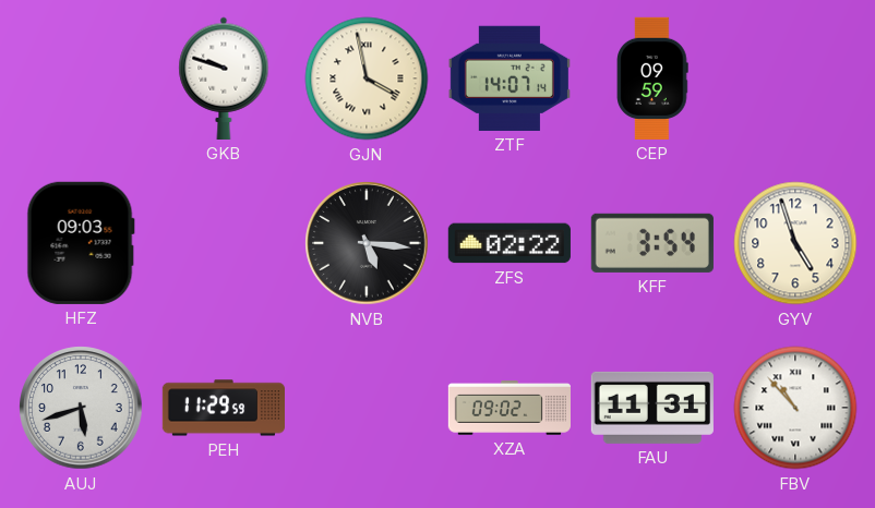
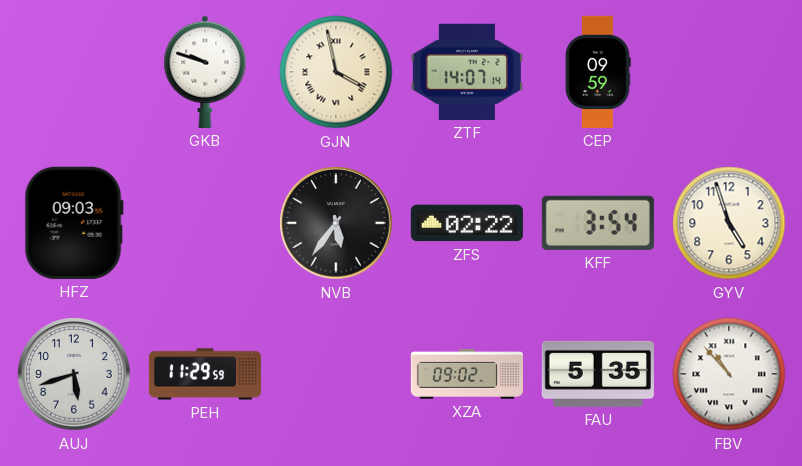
NVB: 5:16 -> 5:36 (336, 223)
FAU: 11:31 -> 5:35 (598, 374)
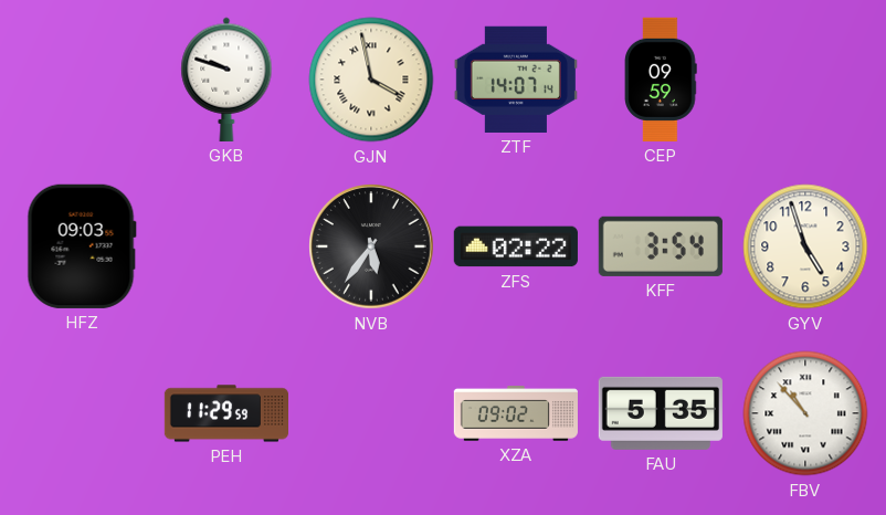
AUJ: 5:42 -> none (74, 374)
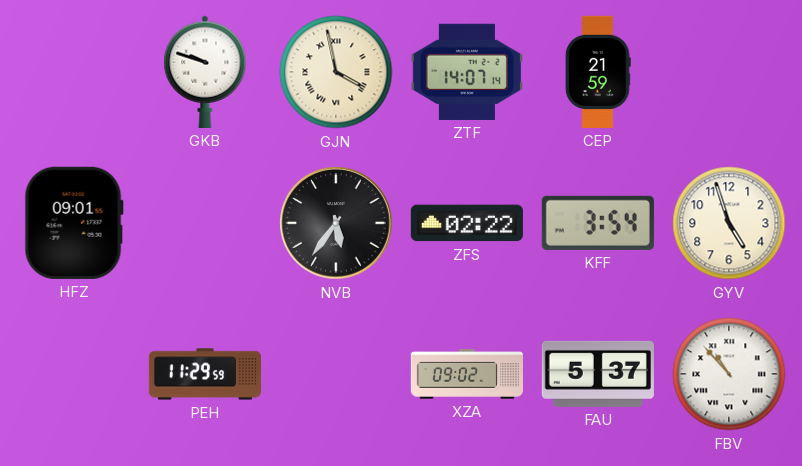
CEP: 09:59 -> 21:59 (598, 72)
HFZ: 09:03 -> 09:01 (74, 223)
FAU: 5:35 -> 5:37 (598, 374)
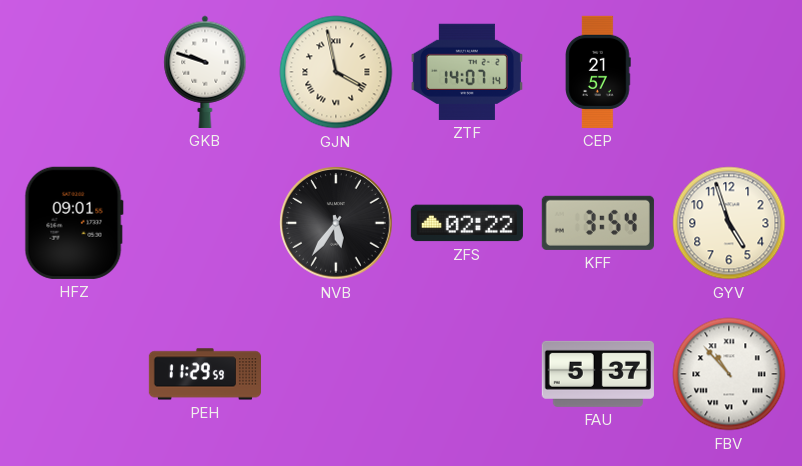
CEP: 21:59 -> 21:57 (598, 72)
XZA: 09:02 -> none (466, 374)
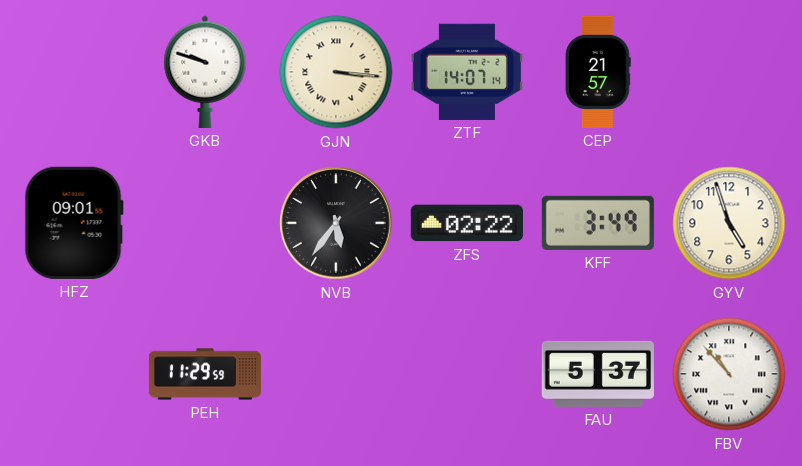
GJN: 3:58 -> 3:16 (336, 72)
KFF: 3:54 -> 3:49 (598, 223)
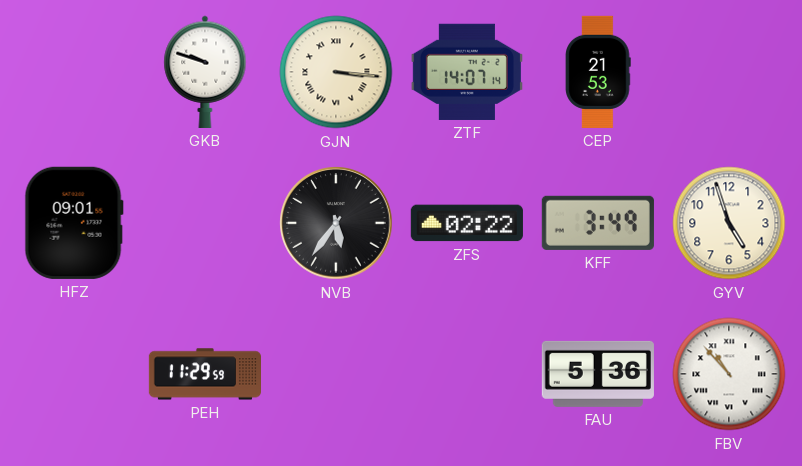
CEP: 21:57 -> 21:53 (598, 72)
FAU: 5:37 -> 5:36 (598, 374)
